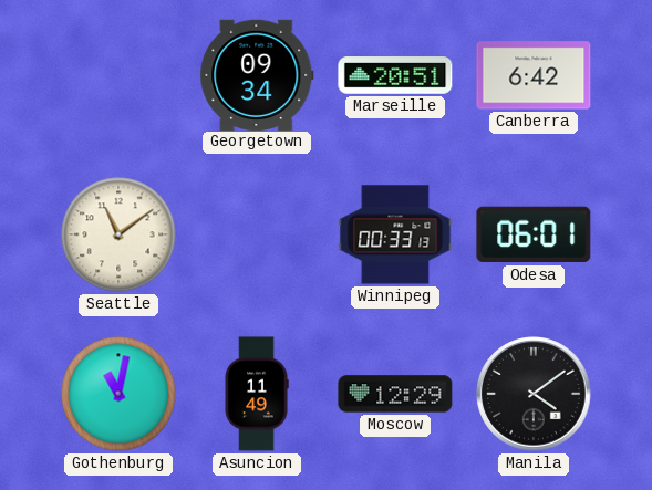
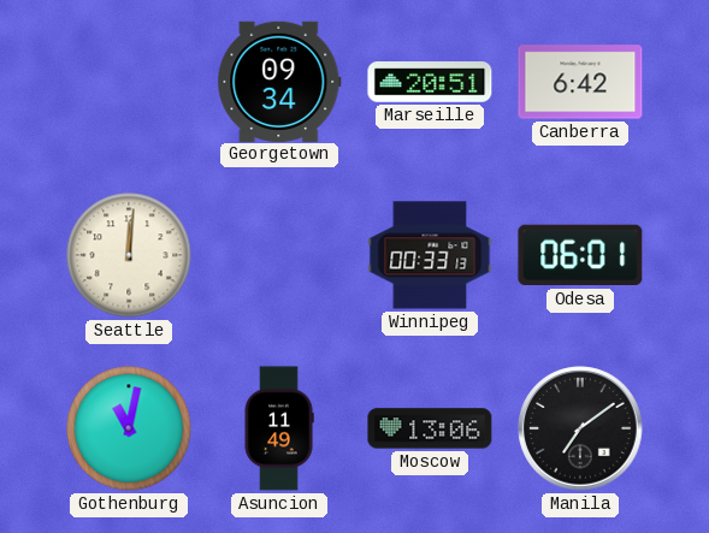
Seattle: 11:09 -> 12:01 (129, 255)
Moscow: 12:29 -> 13:06 (430, 428)
Manila: 4:09 -> 7:09 (580, 428)
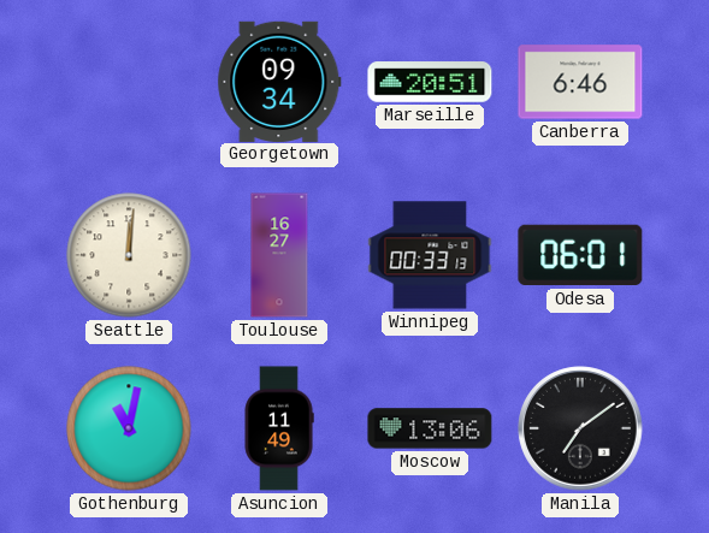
Canberra: 6:42 -> 6:46 (580, 82)
Toulouse: none -> 16:27 (279, 255)
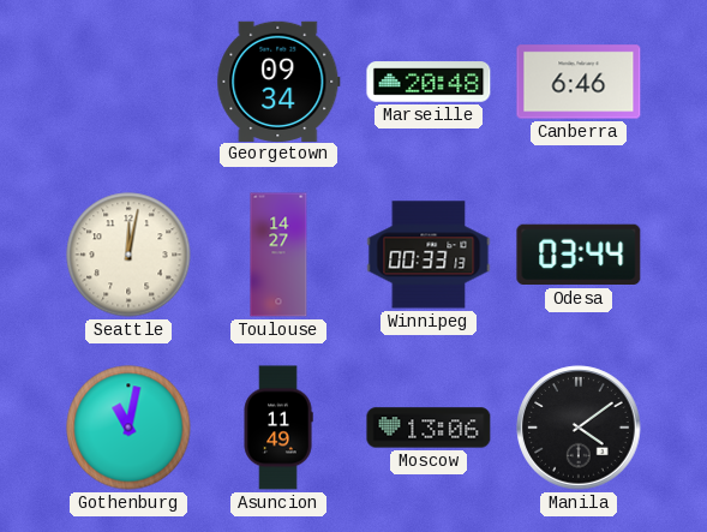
Marseille: 20:51 -> 20:48 (429, 82)
Seattle: 12:01 -> 12:02 (128, 255)
Toulouse: 16:27 -> 14:27 (278, 255)
Odesa: 06:01 -> 03:44 (579, 255)
Manila: 7:09 -> 4:09 (579, 428)
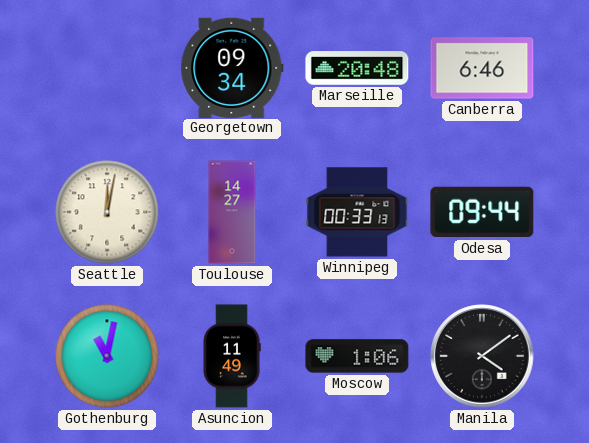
Odesa: 03:44 -> 09:44 (482, 212)
Moscow: 13:06 -> 1:06 (357, 356)
